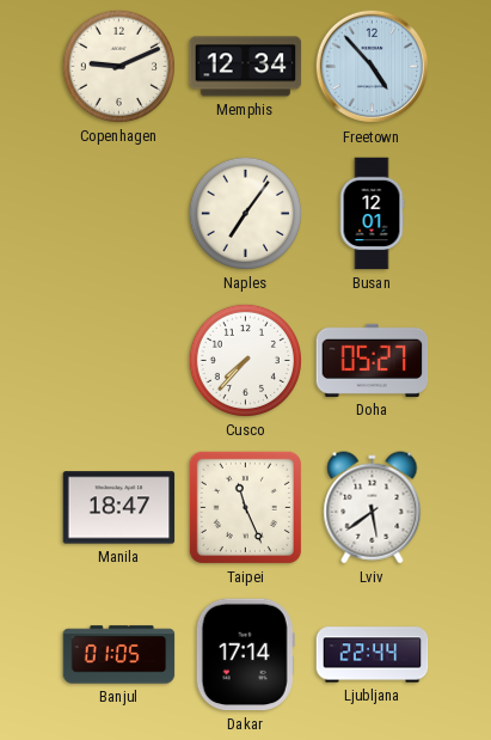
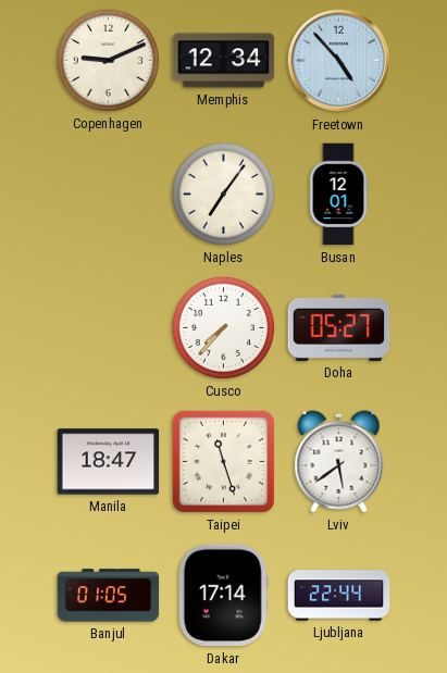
Taipei: 11:26 -> 11:27 (223, 461)
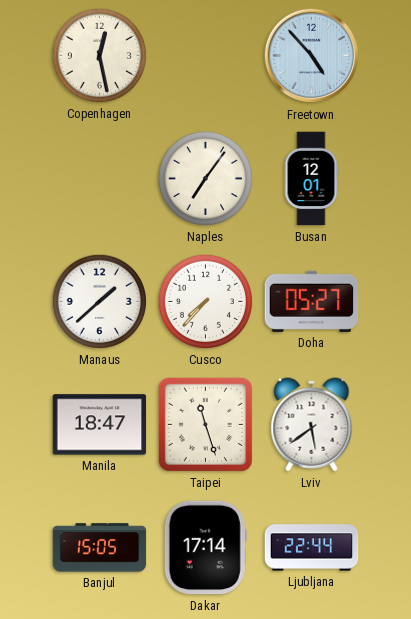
Copenhagen: 9:11 -> 12:28 (99, 55)
Memphis: 12:34 -> none (224, 61)
Manaus: none -> 1:38 (99, 301)
Banjul: 01:05 -> 15:05 (100, 548)
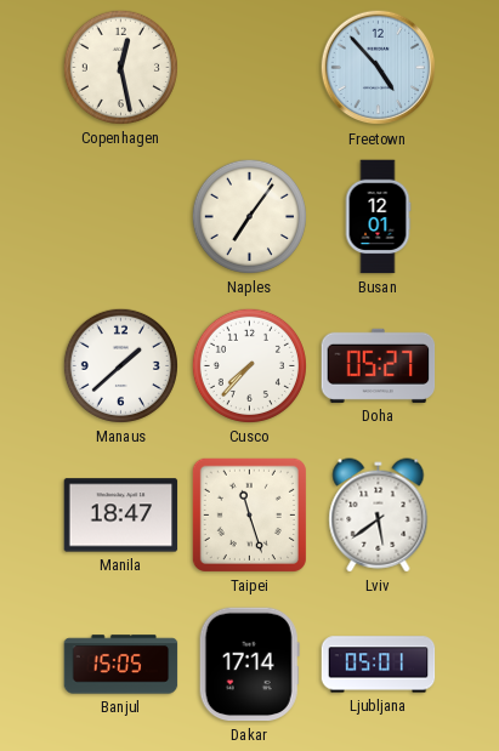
Ljubljana: 22:44 -> 05:01 (379, 665)
